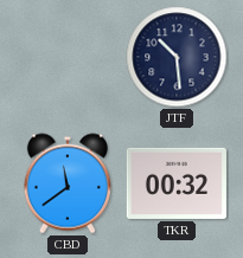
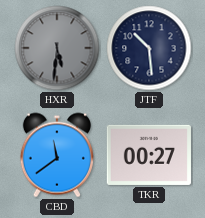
HXR: none -> 5:31 (57, 48)
TKR: 00:32 -> 00:27 (149, 155)
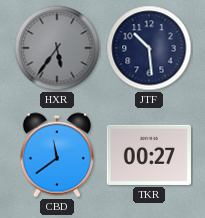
HXR: 5:31 -> 5:36 (57, 48)
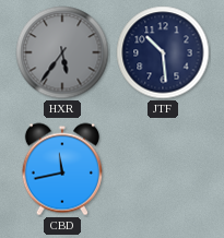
CBD: 11:39 -> 11:43 (62, 169)
TKR: 00:27 -> none (149, 155)
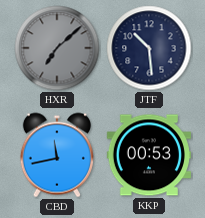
HXR: 5:36 -> 7:08 (57, 48)
KKP: none -> 00:53 (149, 155)
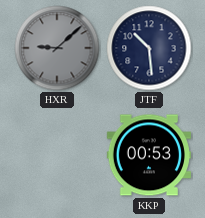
HXR: 7:08 -> 9:08 (57, 48)
CBD: 11:43 -> none (57, 155)
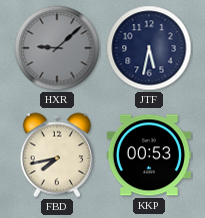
JTF: 10:29 -> 5:32 (149, 48)
FBD: none -> 7:43 (57, 155)
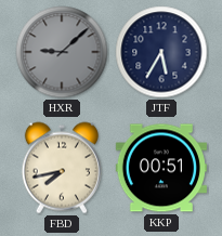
JTF: 5:32 -> 5:35 (161, 52)
KKP: 00:53 -> 00:51 (161, 168)
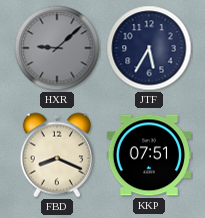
FBD: 7:43 -> 8:19 (57, 155)
KKP: 00:51 -> 07:51 (149, 155)
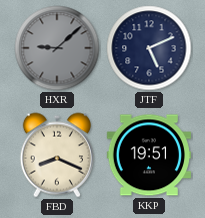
JTF: 5:35 -> 5:11 (149, 48)
KKP: 07:51 -> 19:51 (149, 155)
